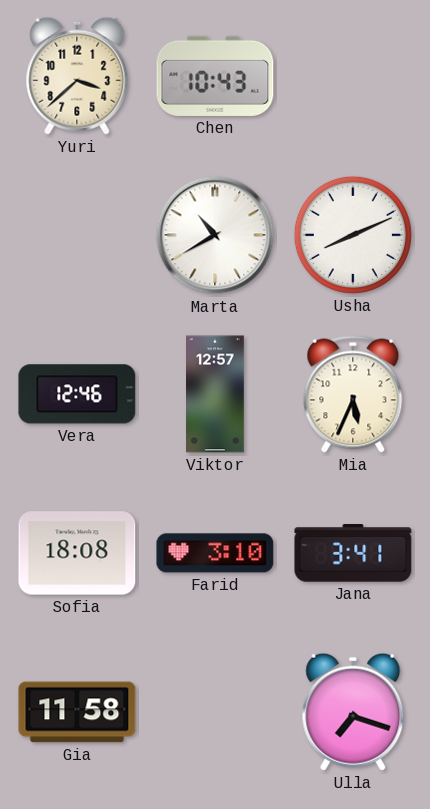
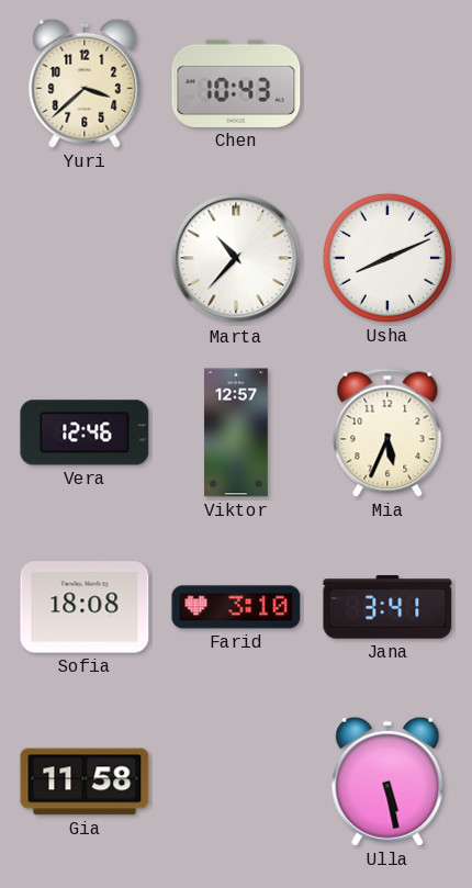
Marta: 10:40 -> 10:37 (236, 258)
Ulla: 7:18 -> 5:28 (387, 782)
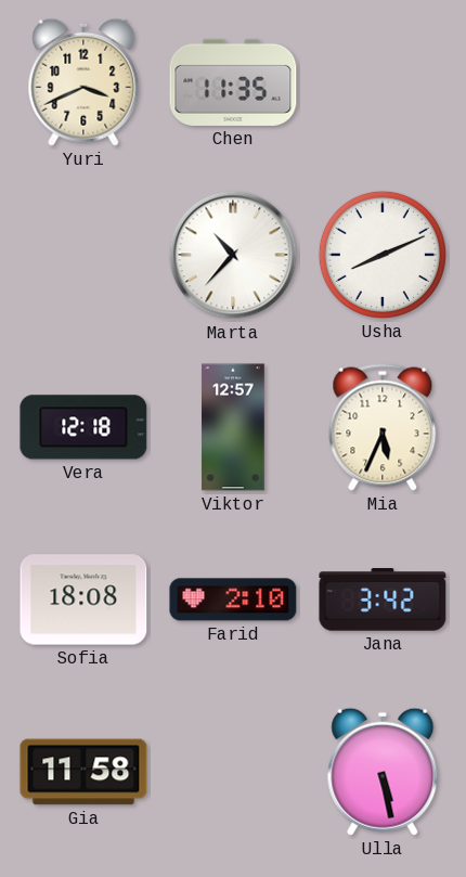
Yuri: 3:38 -> 3:41 (83, 82)
Chen: 10:43 -> 11:35 (233, 82)
Vera: 12:46 -> 12:18 (83, 427)
Farid: 3:10 -> 2:10 (233, 599)
Jana: 3:41 -> 3:42 (383, 599)
